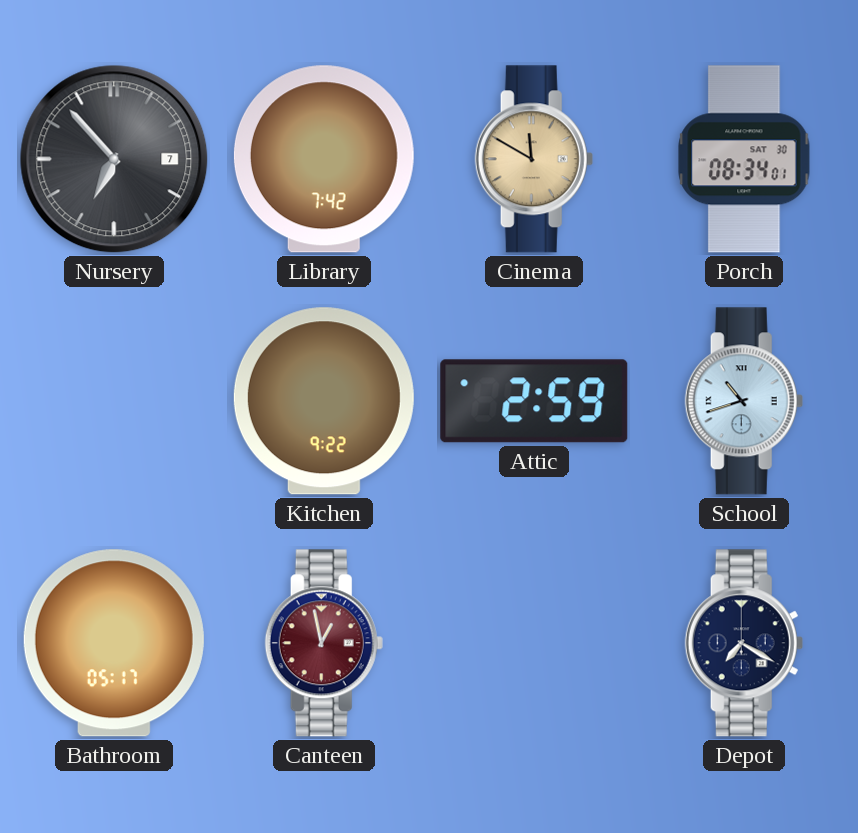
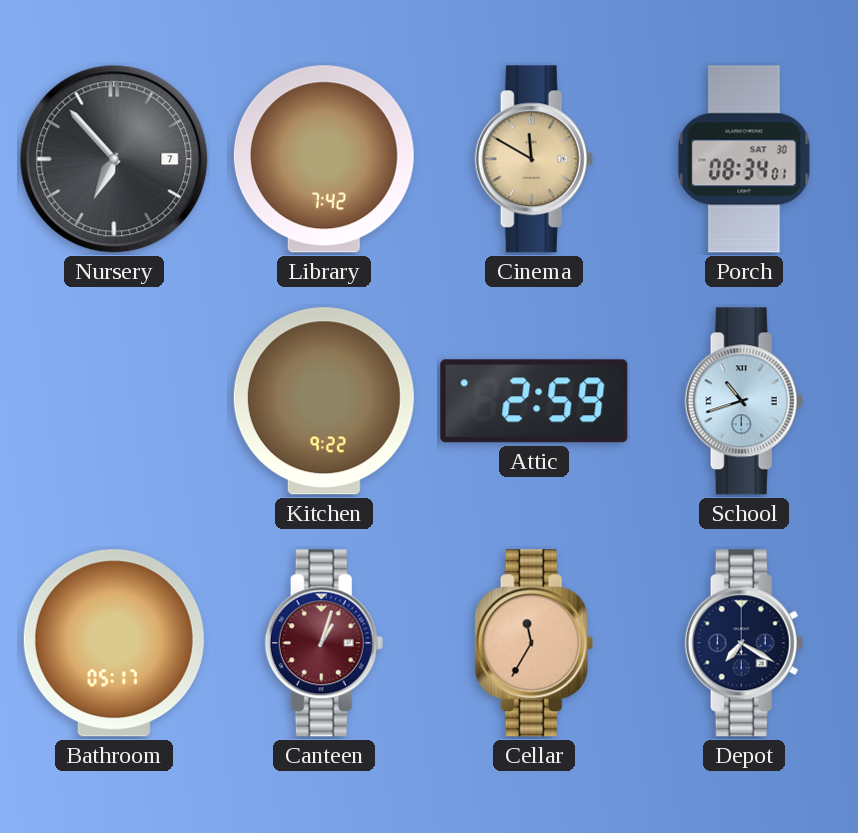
Canteen: 12:58 -> 1:03 (324, 643)
Cellar: none -> 11:35 (534, 643)
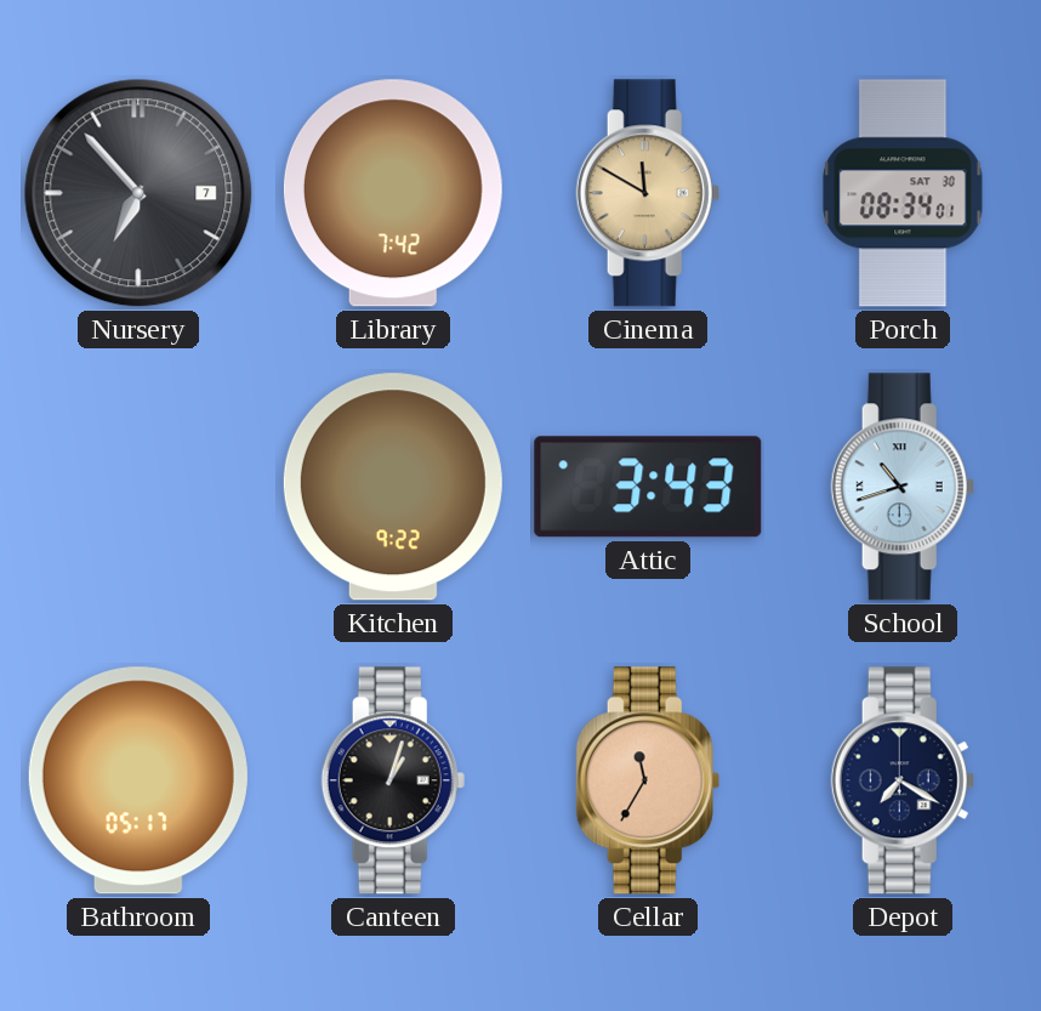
Attic: 2:59 -> 3:43 (648, 487)
Canteen dial: burgundy -> black (393, 780)
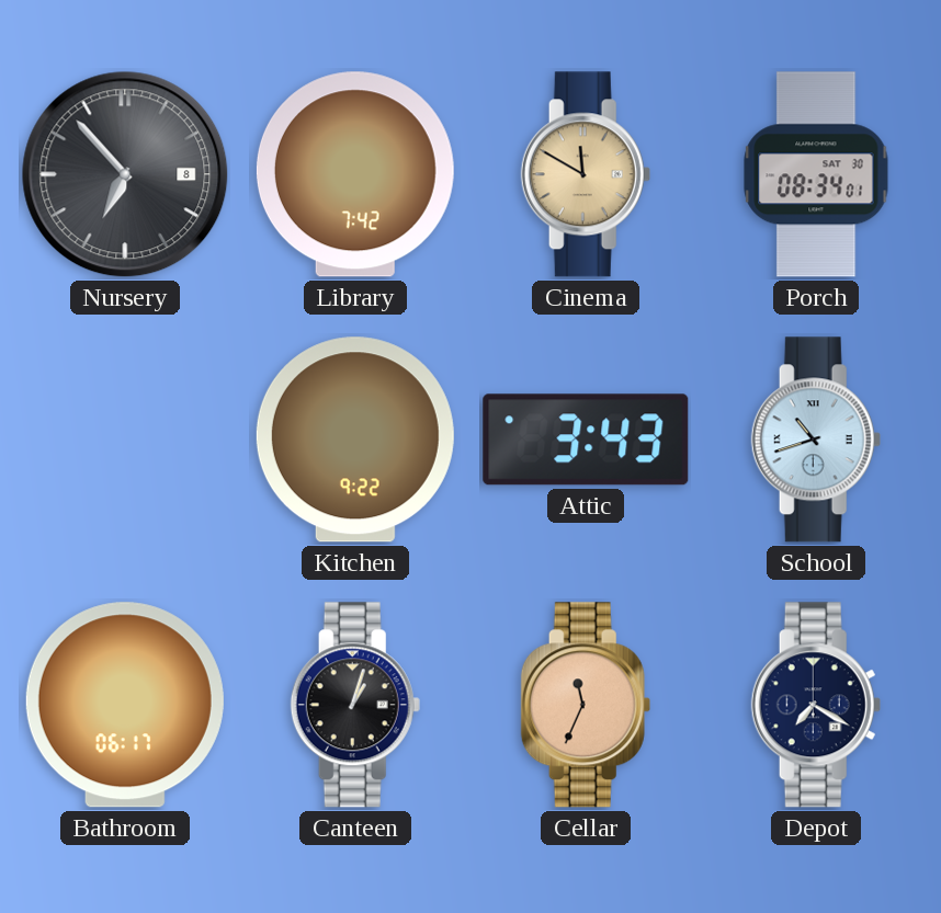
Nursery date: 7 -> 8 (125, 174)
Bathroom: 05:17 -> 06:17 (125, 705)
Cellar: 11:35 -> 11:34 (586, 705)
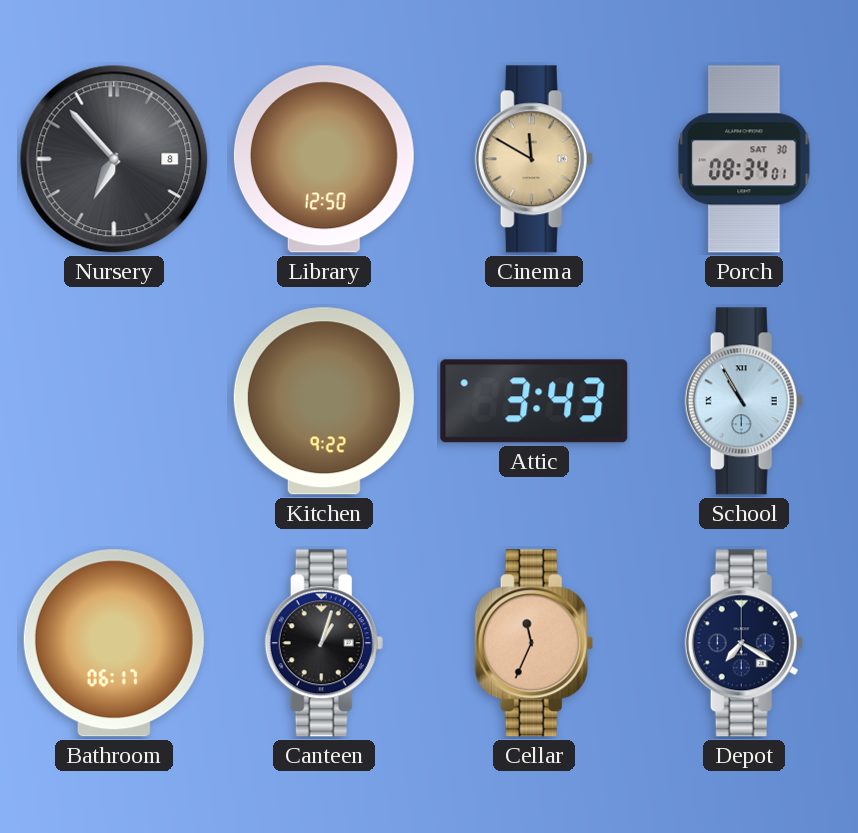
Library: 7:42 -> 12:50 (324, 159)
School: 10:42 -> 10:55 (744, 401)
